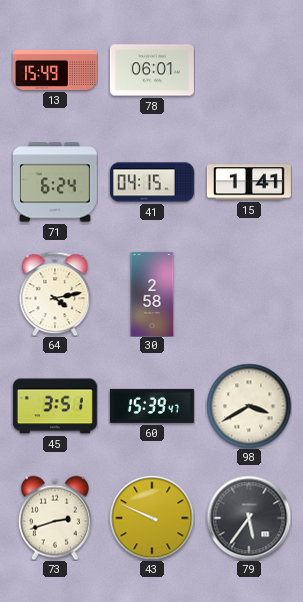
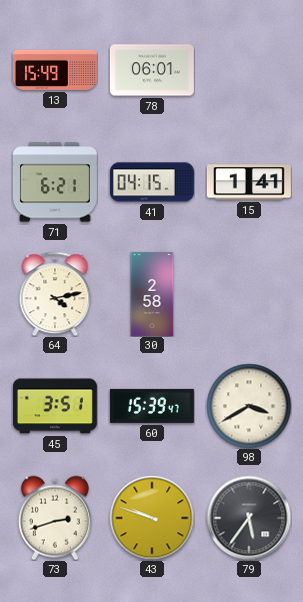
71: 6:24 -> 6:21 (55, 182)
43: 9:49 -> 9:48 (152, 518)
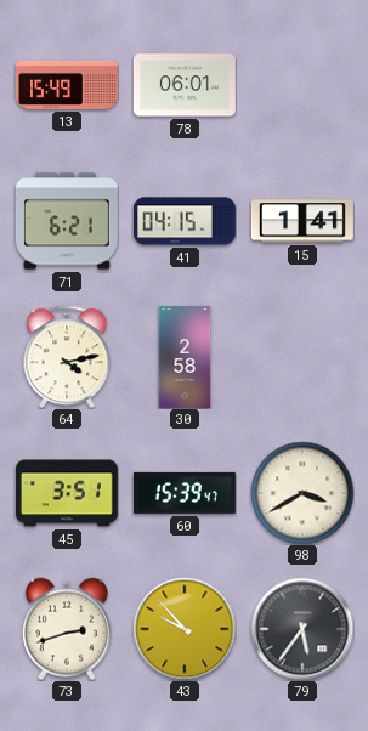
43: 9:48 -> 9:53 (185, 629)
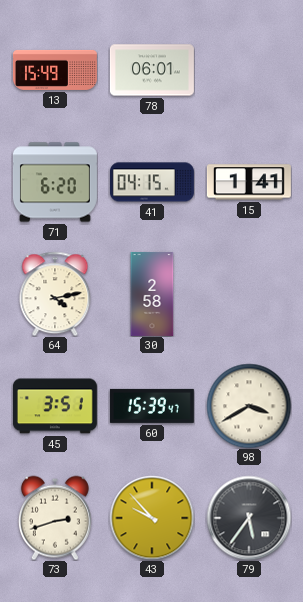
71: 6:21 -> 6:20 (55, 182)
